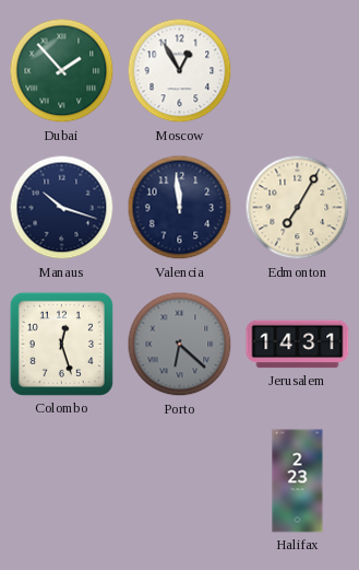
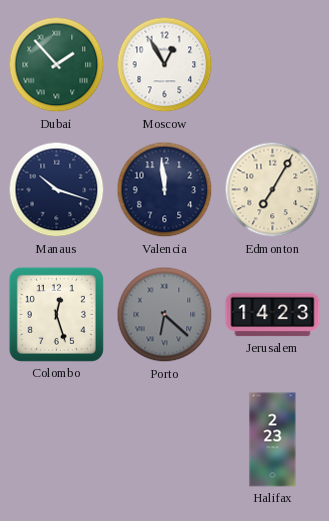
Jerusalem: 14:31 -> 14:23 (273, 315)
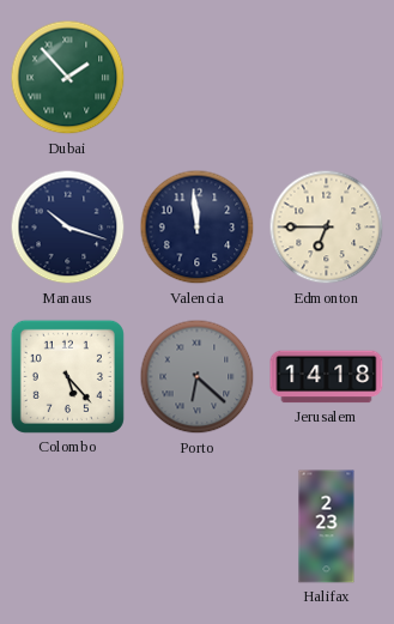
Moscow: 12:55 -> none (165, 65)
Edmonton: 7:05 -> 6:45 (327, 228)
Colombo: 12:27 -> 5:23 (67, 376)
Jerusalem: 14:23 -> 14:18 (327, 377)
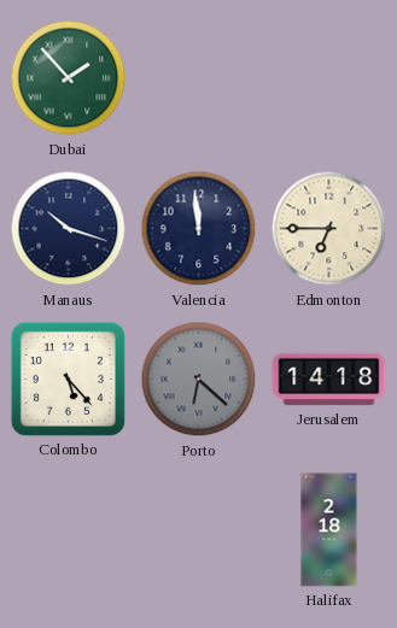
Halifax: 2:23 -> 2:18 (329, 530)
